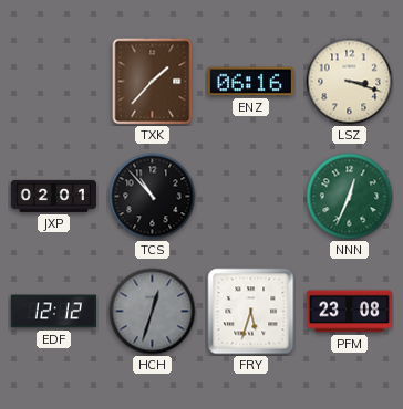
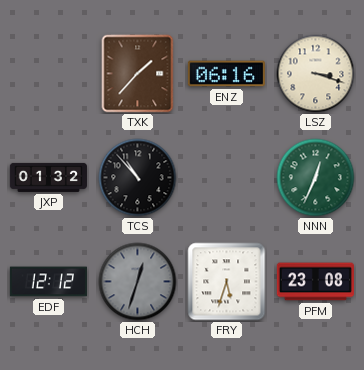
JXP: 02:01 -> 01:32 (48, 177)
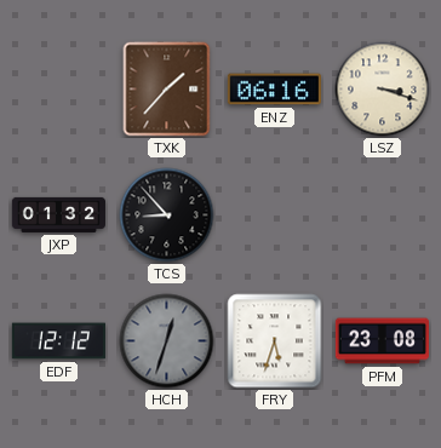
TCS: 10:53 -> 8:53 (167, 216)
NNN: 12:34 -> none (316, 178)
